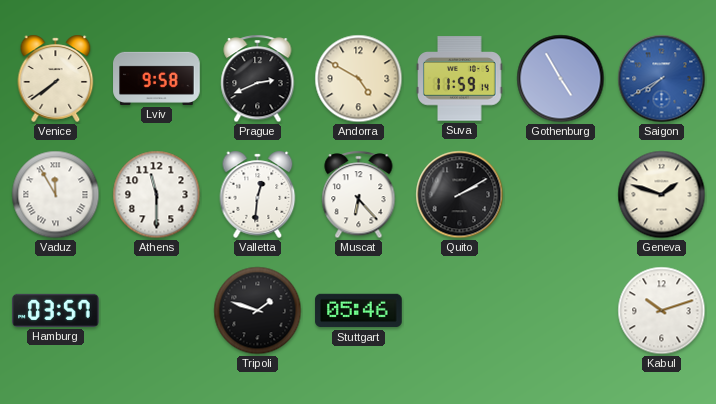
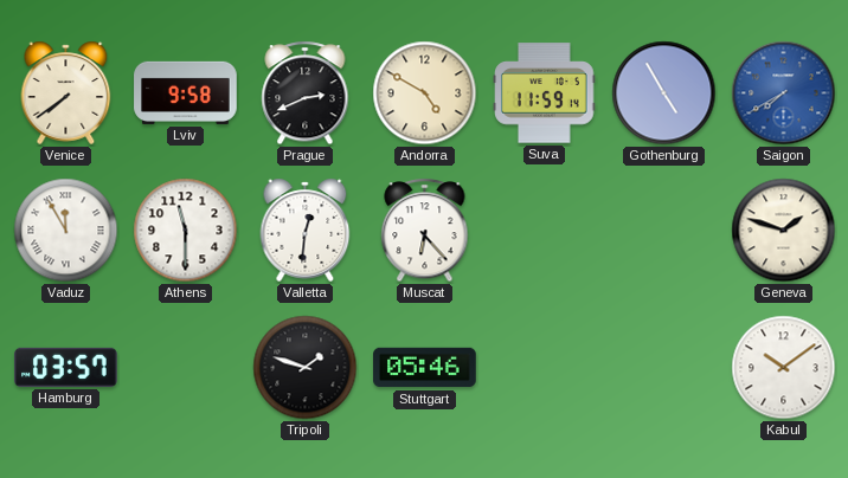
Quito: 2:10 -> none (460, 195)
Kabul: 10:12 -> 10:09 (784, 368)
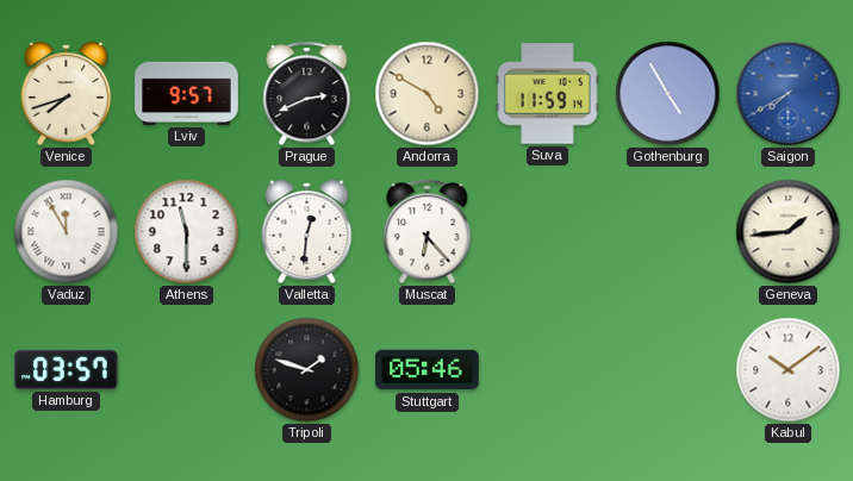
Venice: 7:39 -> 7:42 (67, 93)
Lviv: 9:58 -> 9:57 (187, 93)
Geneva: 1:48 -> 1:44 (789, 232)
